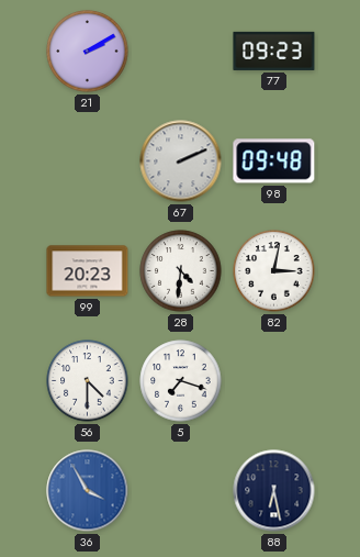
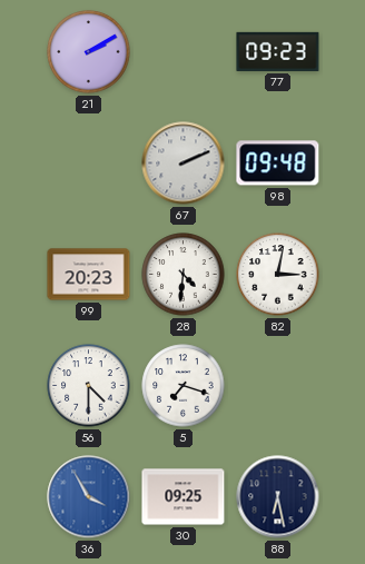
30: none -> 09:25 (184, 497)
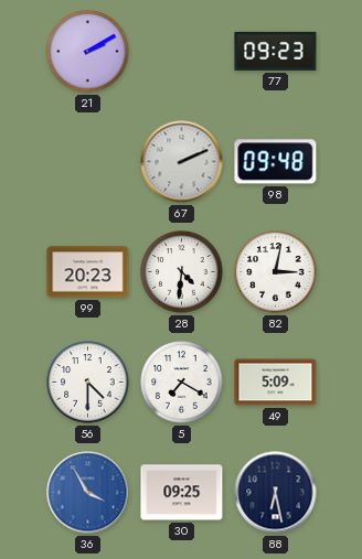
5: 7:18 -> 7:20 (182, 383)
49: none -> 5:09 (276, 383)
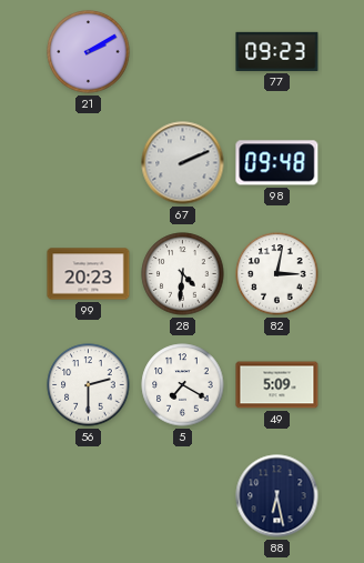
56: 4:30 -> 2:30 (89, 385)
36: 3:55 -> none (88, 493)
30: 09:25 -> none (182, 493)
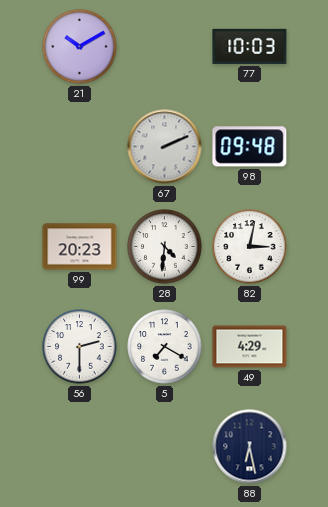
21: 2:10 -> 10:10 (80, 47)
77: 09:23 -> 10:03 (250, 46)
49: 5:09 -> 4:29 (250, 347)
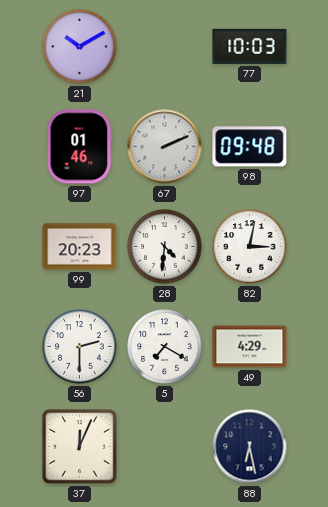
97: none -> 01:46 (80, 147)
37: none -> 12:04 (80, 447)
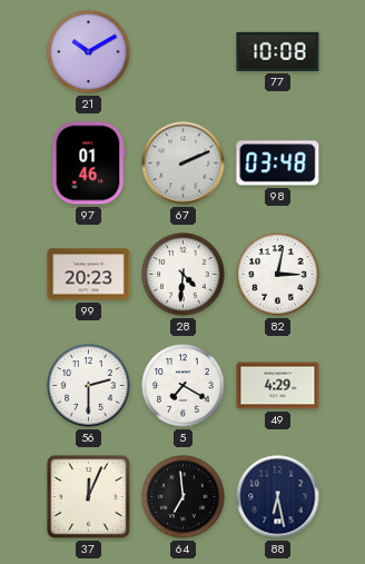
77: 10:03 -> 10:08 (278, 51)
98: 09:48 -> 03:48 (278, 164)
64: none -> 6:59 (184, 497)
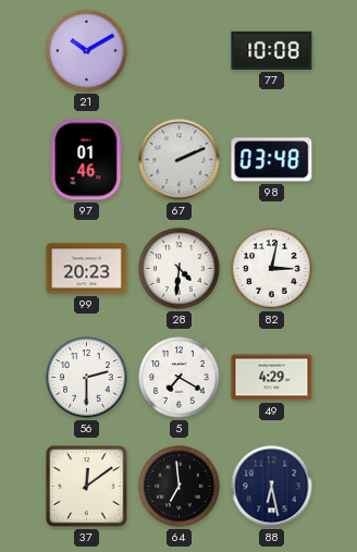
37: 12:04 -> 12:09 (87, 487)
